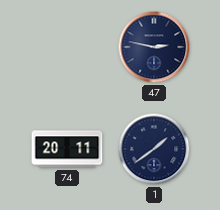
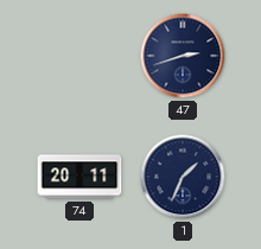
47: 2:47 -> 2:42 (183, 56)
1: 1:39 -> 1:34 (183, 177)
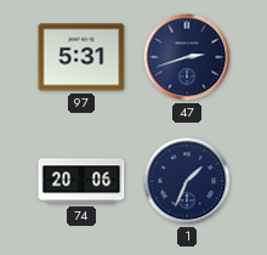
97: none -> 5:31 (81, 57)
74: 20:11 -> 20:06 (81, 181)
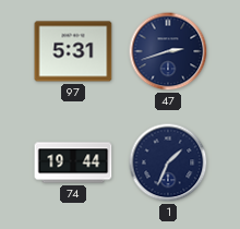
74: 20:06 -> 19:44 (73, 162)
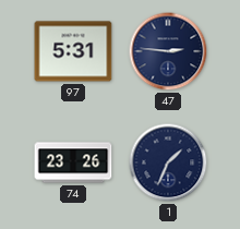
47: 2:42 -> 2:46 (168, 51)
74: 19:44 -> 23:26 (73, 162)
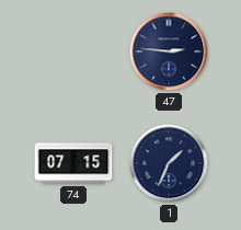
97: 5:31 -> none (73, 51)
74: 23:26 -> 07:15 (73, 163)
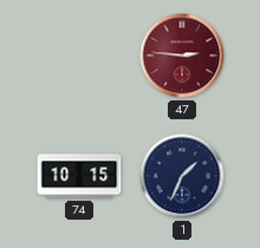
47 dial: navy -> burgundy (182, 56)
74: 07:15 -> 10:15 (79, 176)
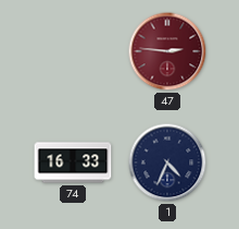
74: 10:15 -> 16:33 (73, 162)
1: 1:34 -> 4:34 (167, 162)
